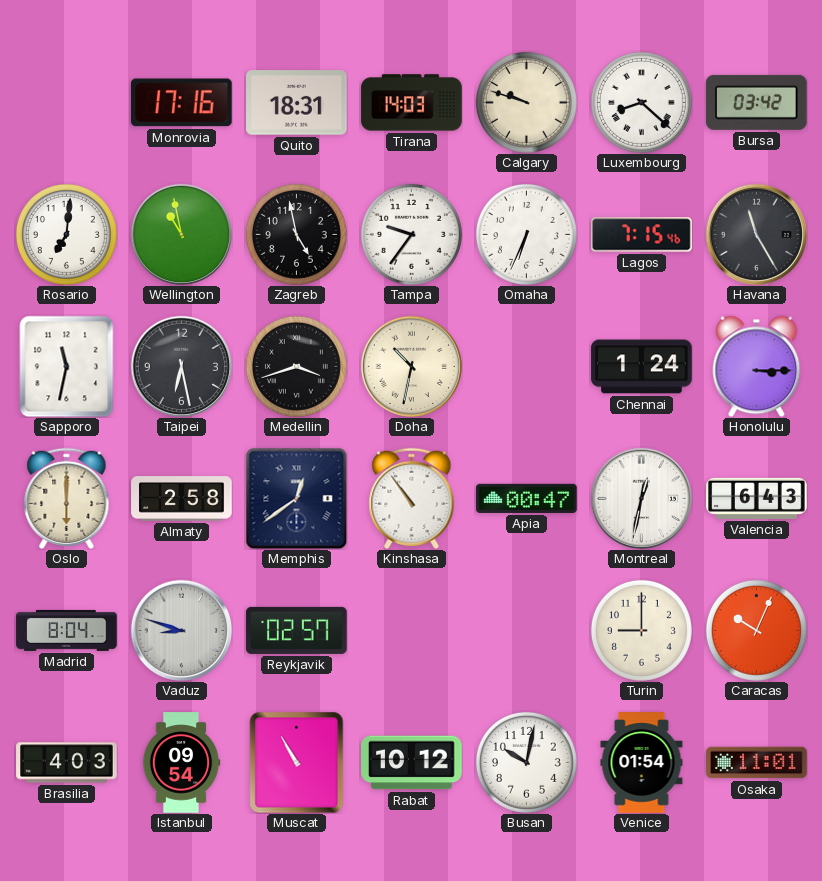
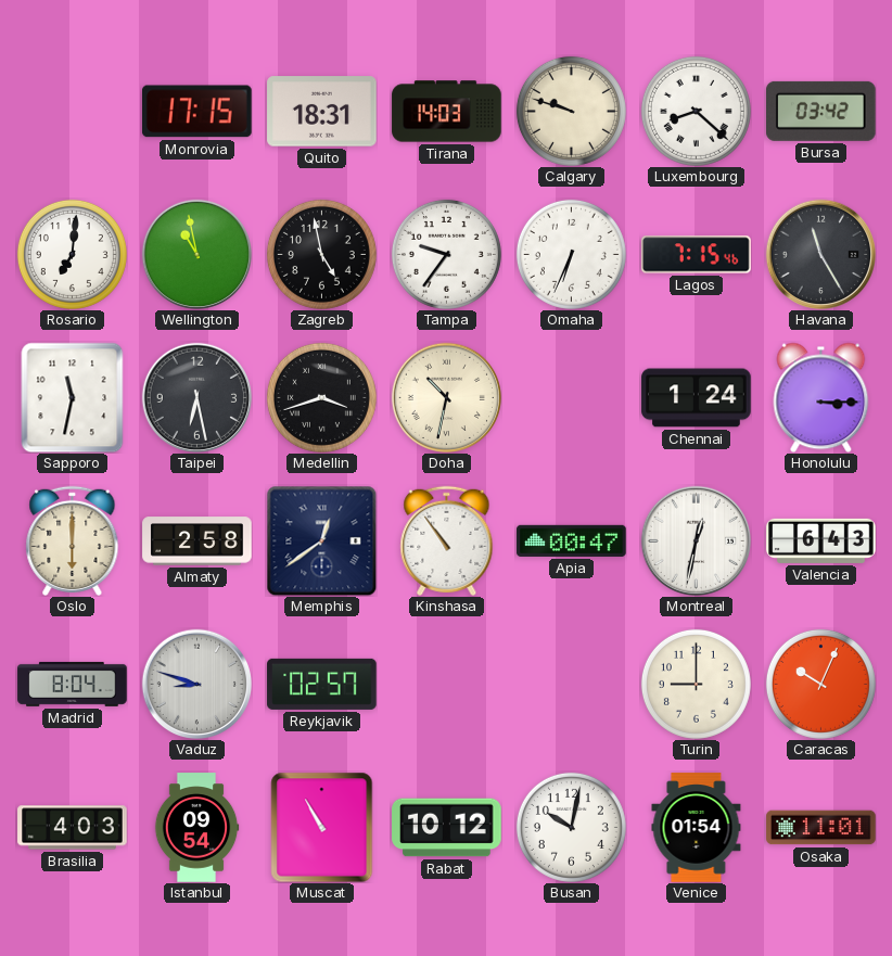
Monrovia: 17:16 -> 17:15 (197, 112)
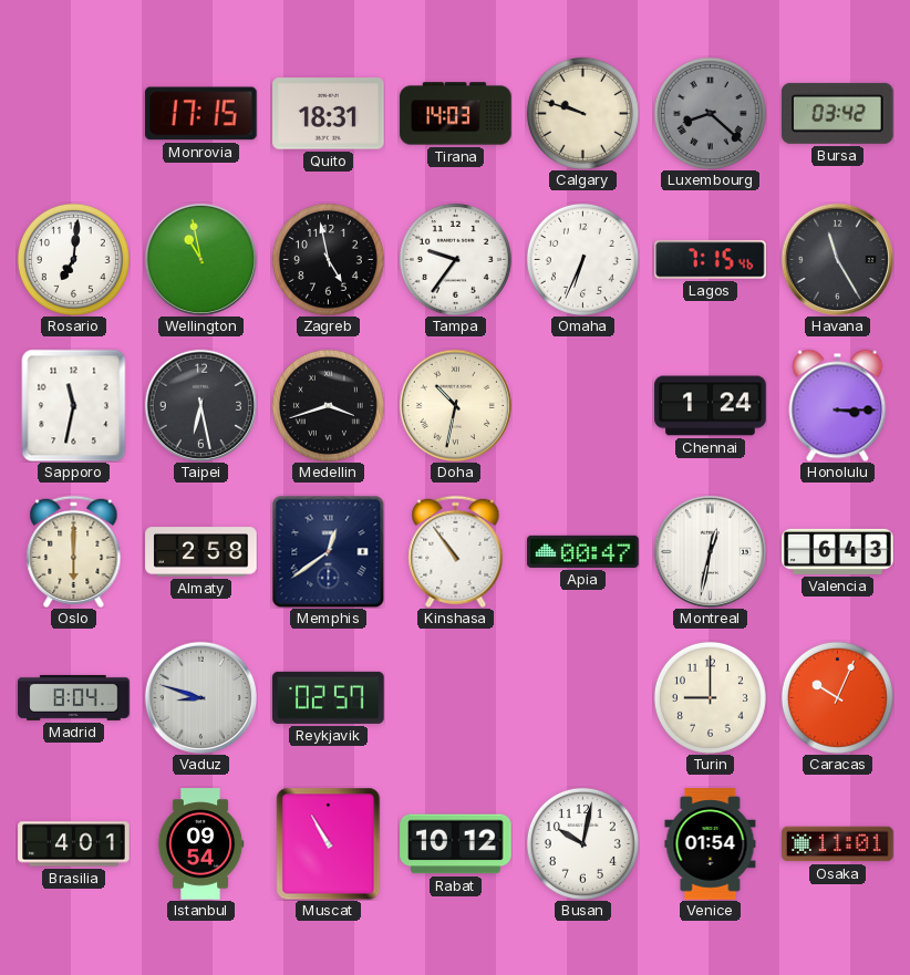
Luxembourg dial: white -> grey (710, 113)
Brasilia: 4:03 -> 4:01 (74, 844)
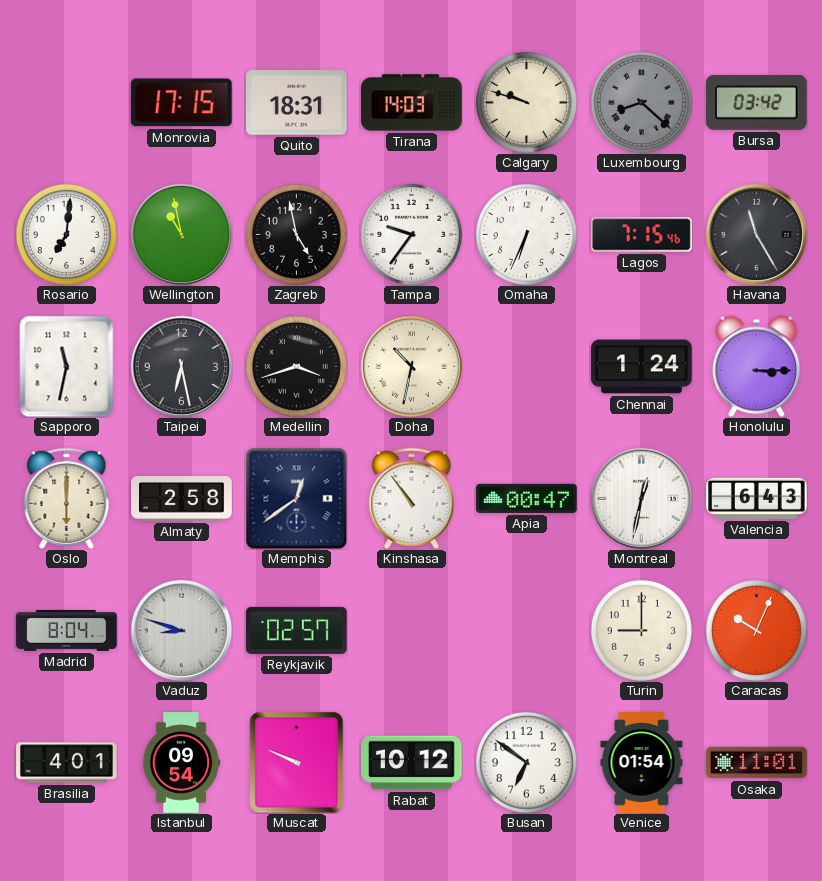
Muscat: 10:55 -> 9:49 (297, 762)
Busan: 10:02 -> 6:51 (526, 762)
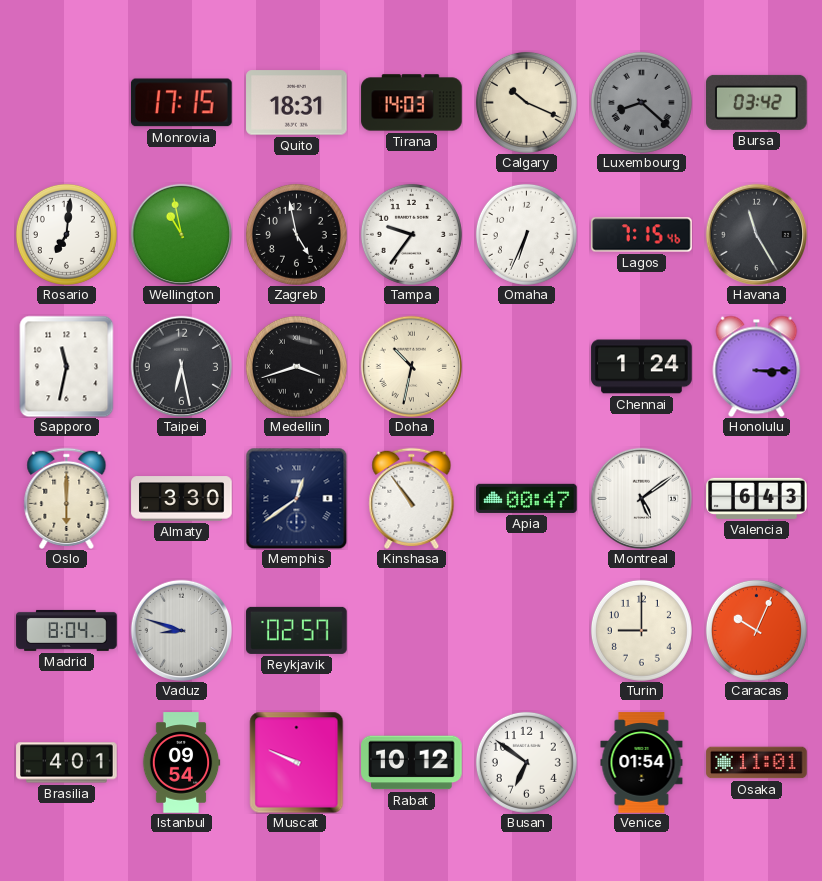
Calgary: 9:48 -> 10:19 (526, 102)
Almaty: 2:58 -> 3:30 (182, 499)
Montreal: 12:32 -> 5:09 (641, 498)
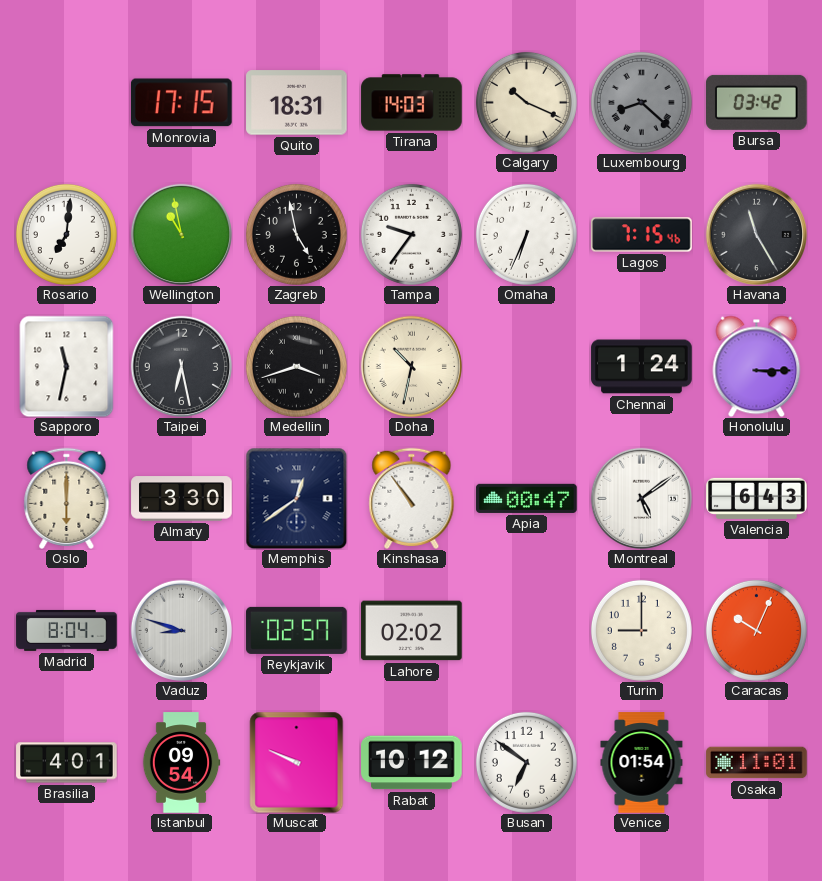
Lahore: none -> 02:02 (412, 631)
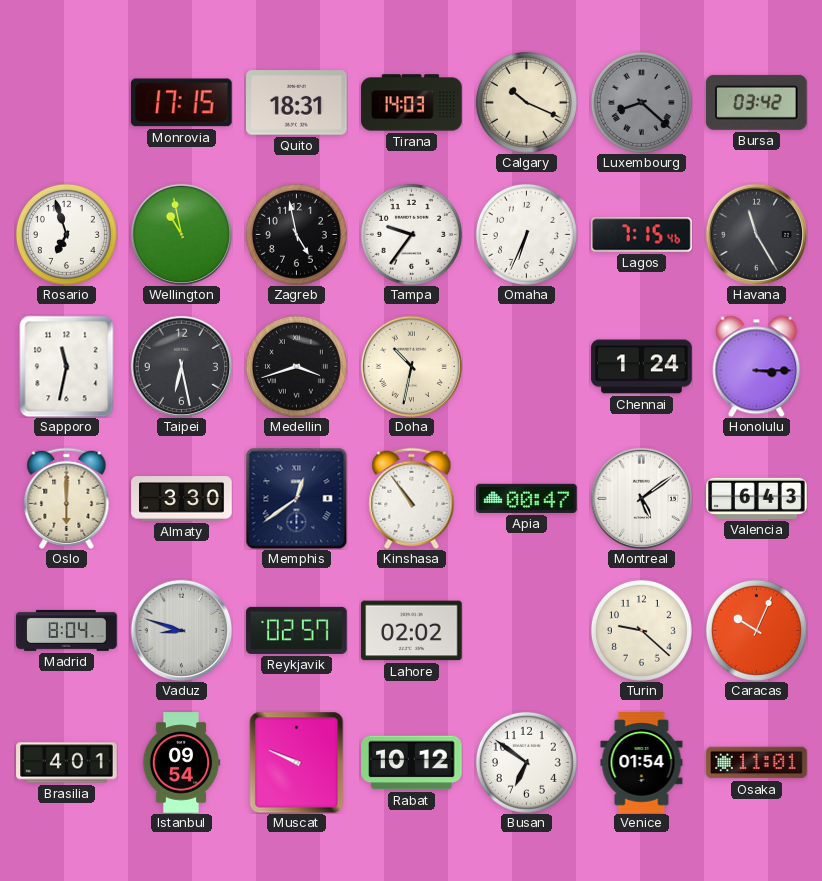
Rosario: 7:01 -> 6:57 (66, 234)
Turin: 9:00 -> 9:22 (641, 630)
